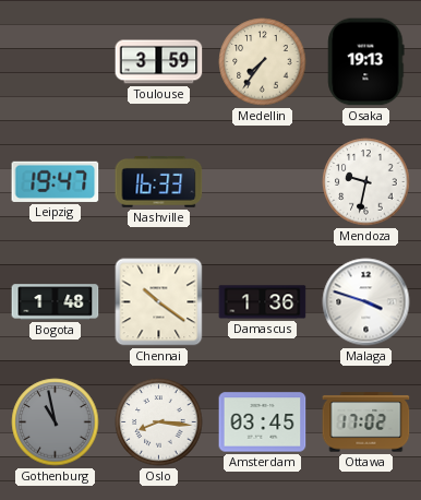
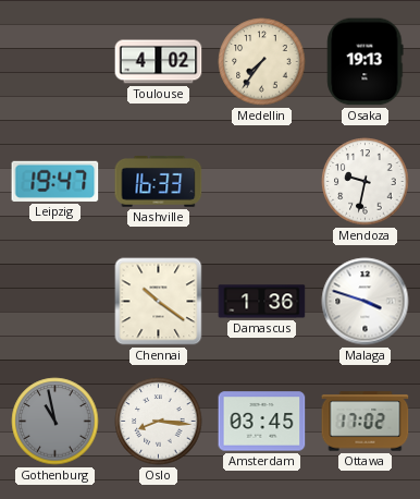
Toulouse: 3:59 -> 4:02 (159, 62)
Bogota: 1:48 -> none (56, 302)
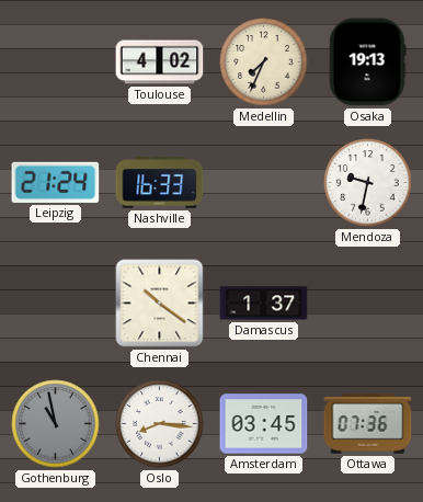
Medellin: 7:36 -> 7:34 (264, 62)
Leipzig: 19:47 -> 21:24 (56, 182)
Damascus: 1:36 -> 1:37 (264, 304)
Malaga: 3:48 -> none (366, 302)
Ottawa: 17:02 -> 07:36 (368, 424)
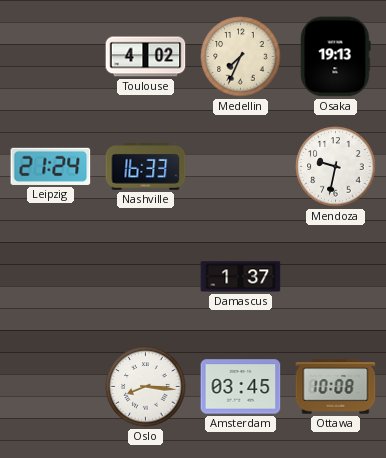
Chennai: 10:21 -> none (160, 304)
Gothenburg: 10:58 -> none (56, 424)
Ottawa: 07:36 -> 10:08 (336, 387)
